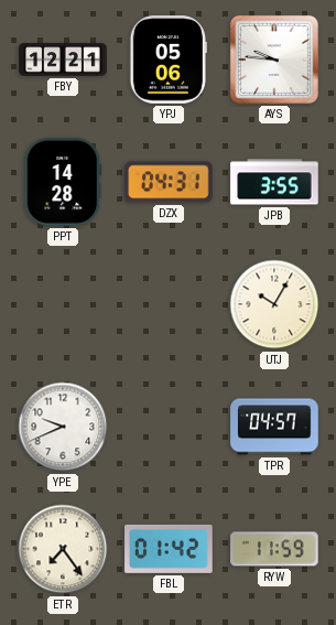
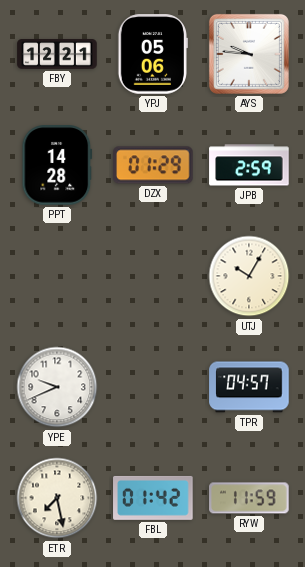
DZX: 04:31 -> 01:29 (153, 165)
JPB: 3:55 -> 2:59 (249, 165)
ETR: 7:24 -> 7:28 (57, 498)
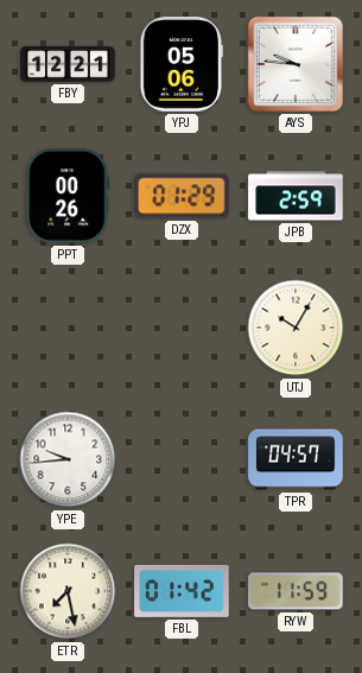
PPT: 14:28 -> 00:26 (68, 196)
YPE: 9:41 -> 9:44 (68, 459)
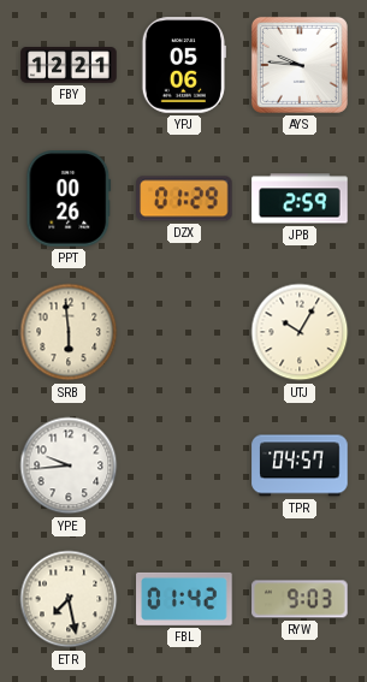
SRB: none -> 5:59 (69, 332)
RYW: 11:59 -> 9:03 (300, 599)
